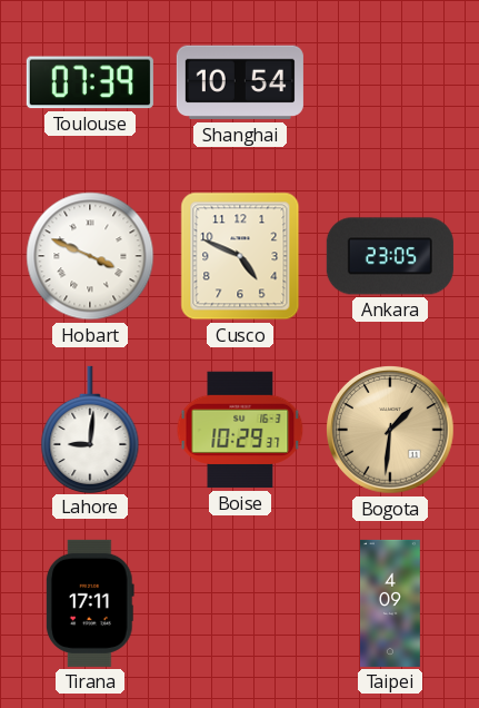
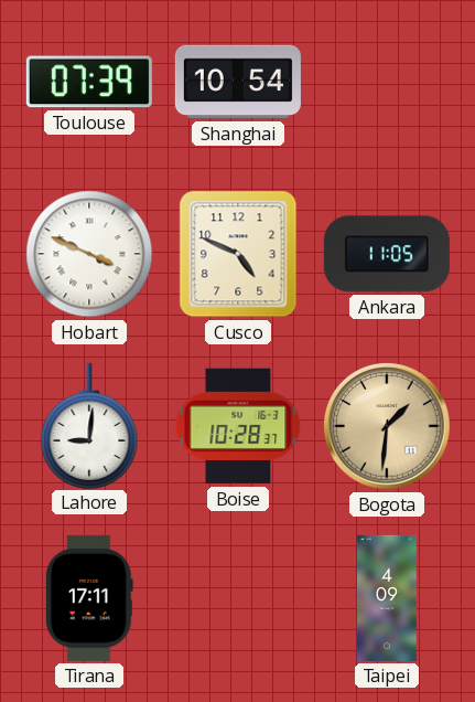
Ankara: 23:05 -> 11:05 (387, 254)
Boise: 10:29 -> 10:28 (238, 426)
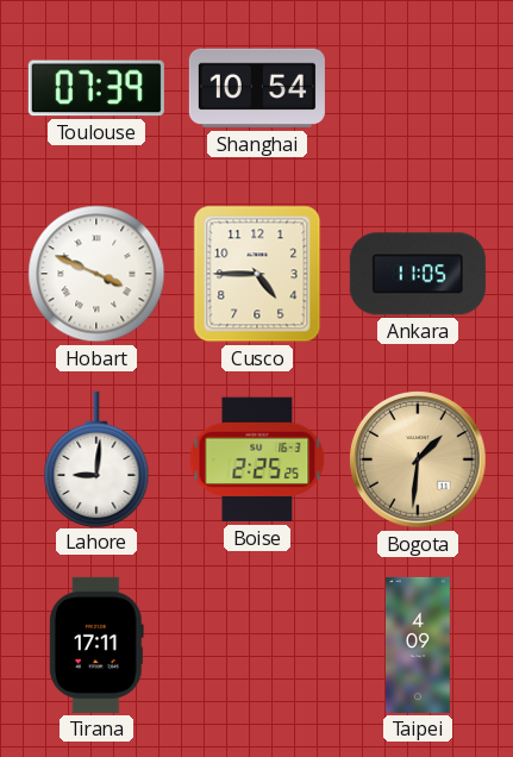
Cusco: 4:49 -> 4:45 (257, 274)
Boise: 10:28 -> 2:25 (257, 459)
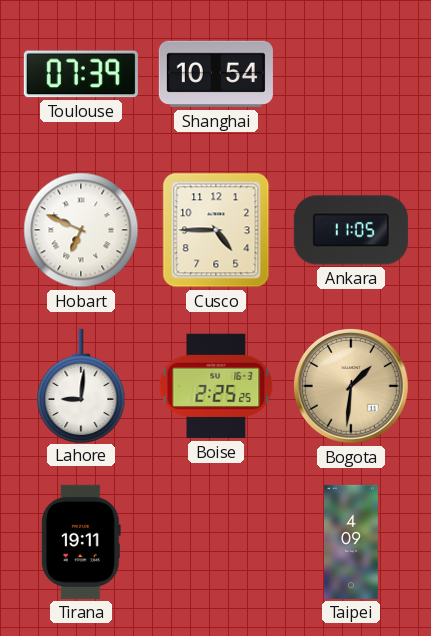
Hobart: 3:49 -> 6:49 (81, 230)
Tirana: 17:11 -> 19:11 (81, 542)
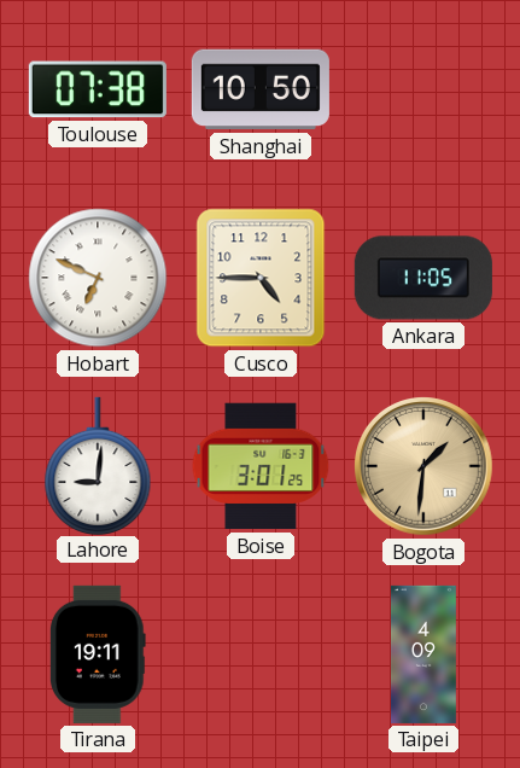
Toulouse: 07:39 -> 07:38 (98, 89)
Shanghai: 10:54 -> 10:50 (261, 89)
Boise: 2:25 -> 3:01 (261, 466)
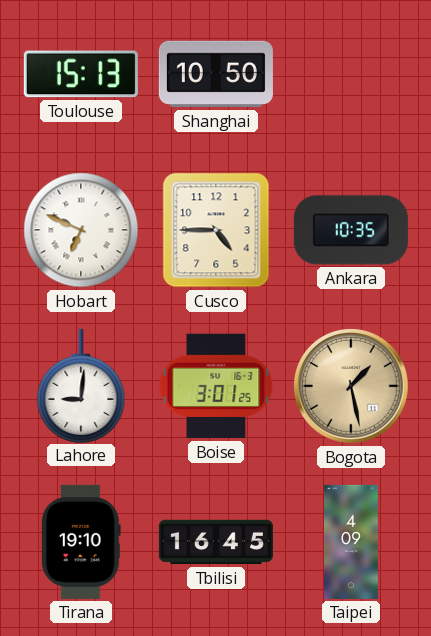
Toulouse: 07:38 -> 15:13 (81, 74)
Ankara: 11:05 -> 10:35 (351, 230)
Bogota: 1:31 -> 1:28 (352, 387)
Tirana: 19:11 -> 19:10 (81, 542)
Tbilisi: none -> 16:45 (216, 542)
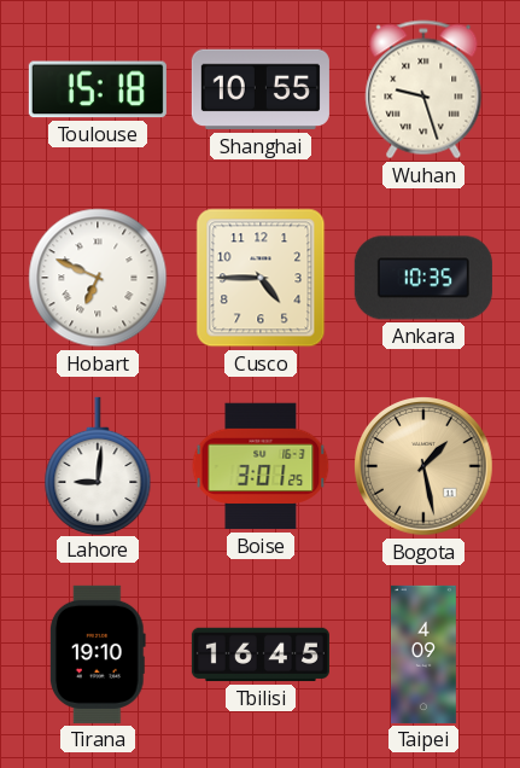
Toulouse: 15:13 -> 15:18 (98, 89)
Shanghai: 10:50 -> 10:55 (261, 89)
Wuhan: none -> 9:27 (423, 89)
